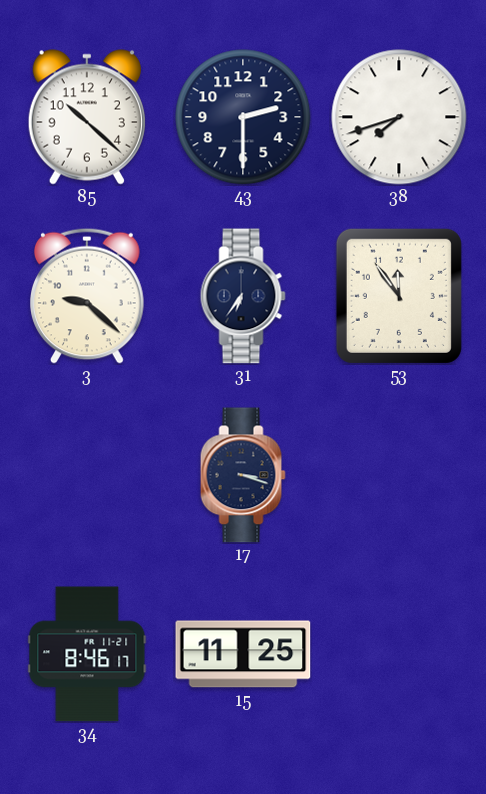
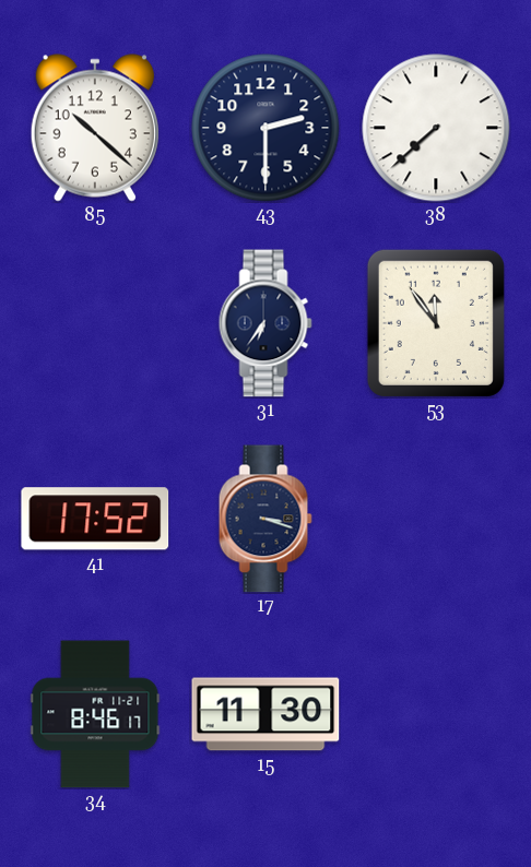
38: 7:42 -> 7:38 (436, 128)
3: 9:22 -> none (88, 296)
41: none -> 17:52 (95, 519)
15: 11:25 -> 11:30 (265, 714)
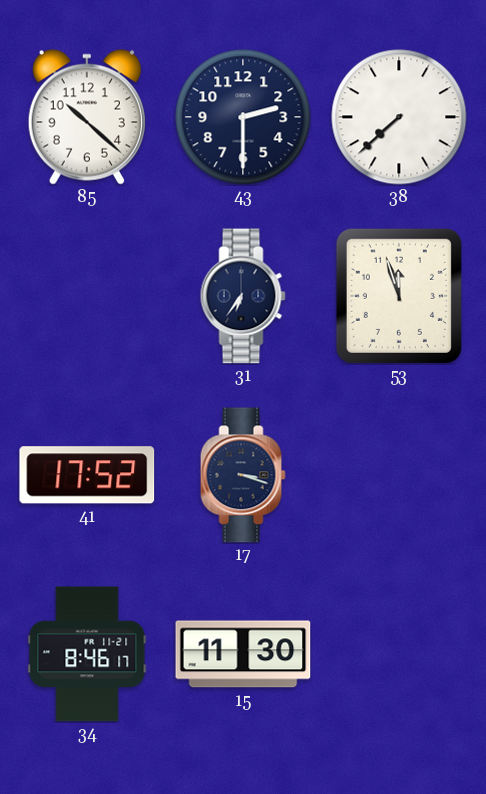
53: 11:54 -> 11:57 (399, 296)
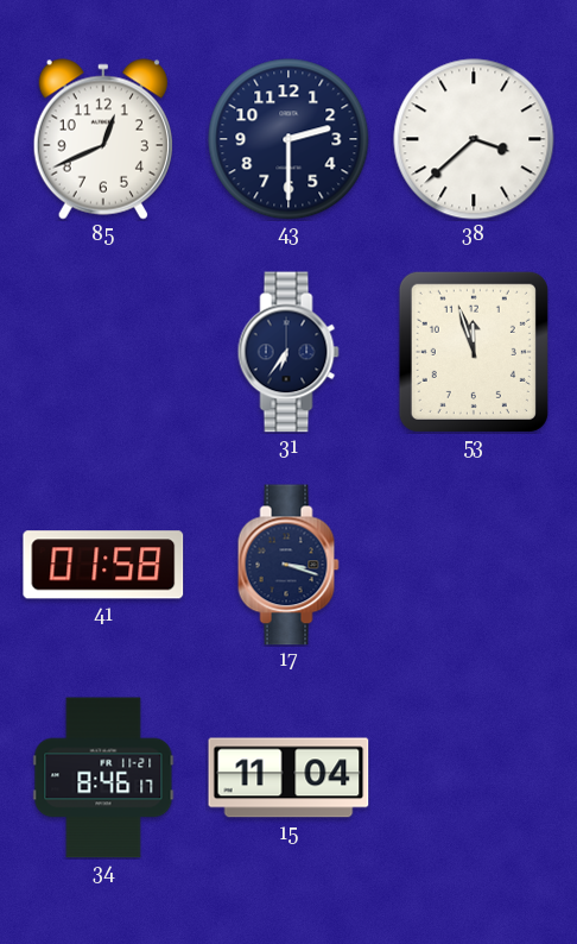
85: 10:22 -> 12:41 (103, 139)
38: 7:38 -> 3:38 (474, 139)
41: 17:52 -> 01:58 (103, 565)
15: 11:30 -> 11:04 (288, 778)
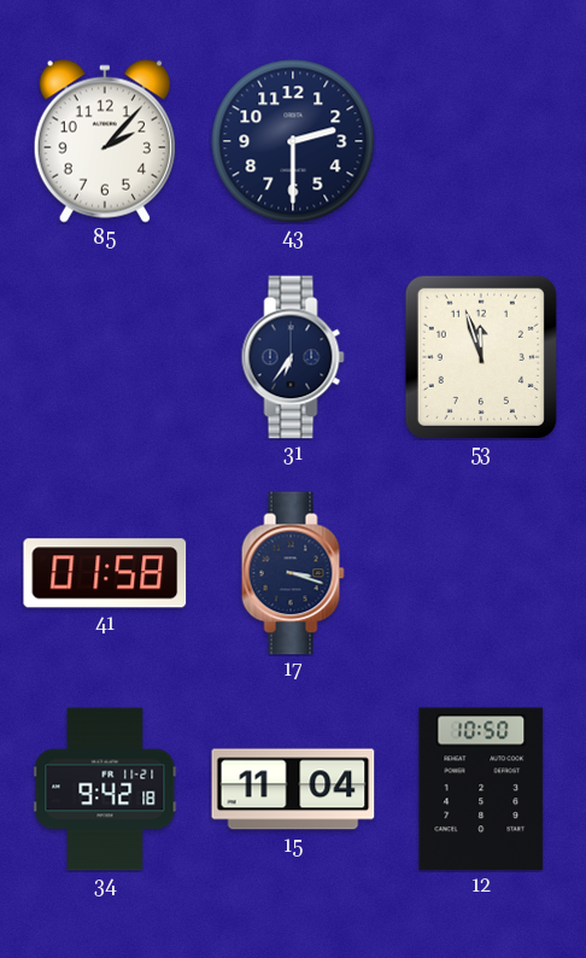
85: 12:41 -> 2:07 (105, 141)
38: 3:38 -> none (474, 139)
34: 8:46 -> 9:42 (105, 789)
12: none -> 10:50 (481, 789)
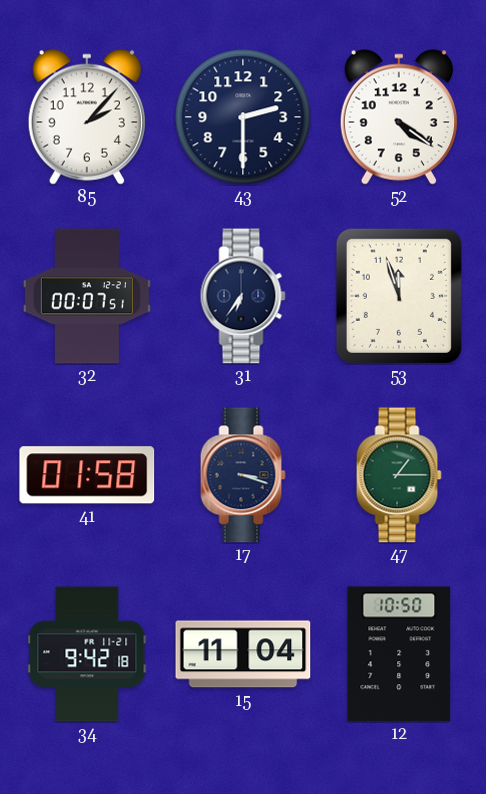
52: none -> 4:21 (399, 117)
32: none -> 00:07 (87, 296)
47: none -> 1:15 (399, 475)
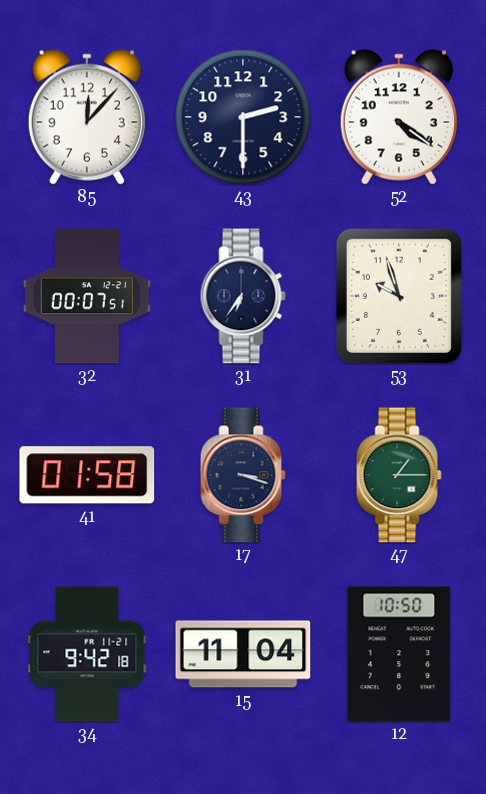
85: 2:07 -> 12:07 (87, 117)
53: 11:57 -> 9:57 (399, 296)
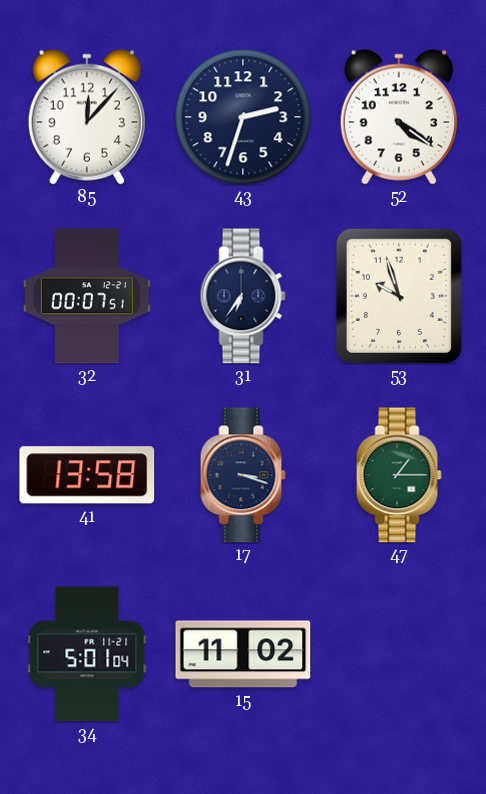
43: 2:30 -> 2:33 (243, 117)
41: 01:58 -> 13:58 (87, 475)
34: 9:42 -> 5:01 (87, 654)
15: 11:04 -> 11:02 (243, 654)
12: 10:50 -> none (399, 654)
